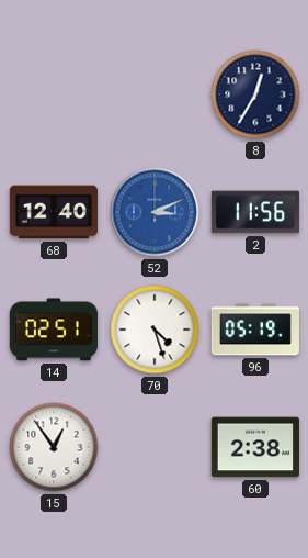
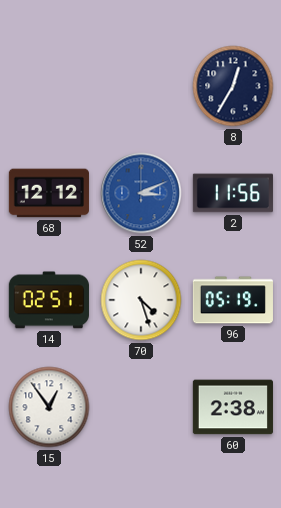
68: 12:40 -> 12:12 (49, 193)
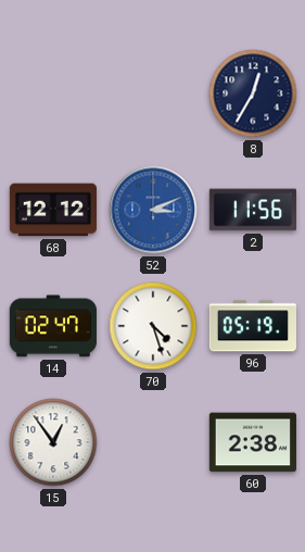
14: 02:51 -> 02:47 (53, 326)
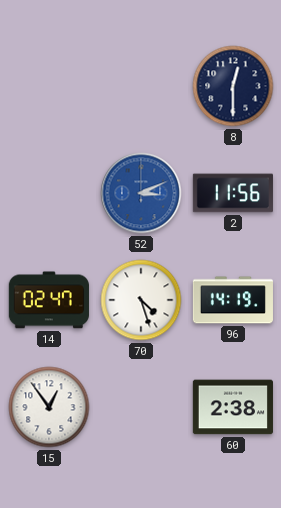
8: 12:35 -> 12:30 (233, 86)
68: 12:12 -> none (53, 210)
96: 05:19 -> 14:19 (232, 300)
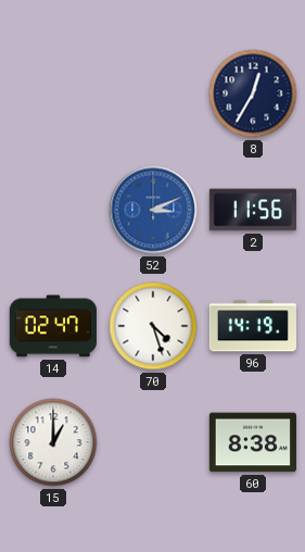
8: 12:30 -> 12:35 (253, 93)
15: 12:54 -> 1:00 (53, 442)
60: 2:38 -> 8:38 (252, 442)
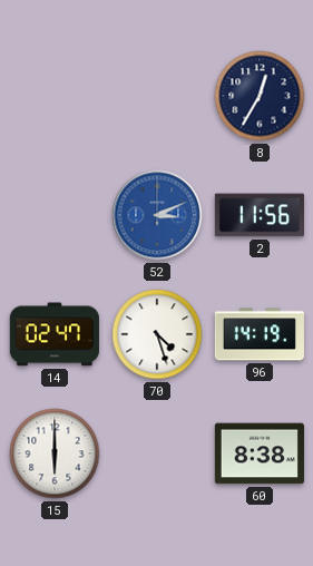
15: 1:00 -> 6:00 (55, 453)
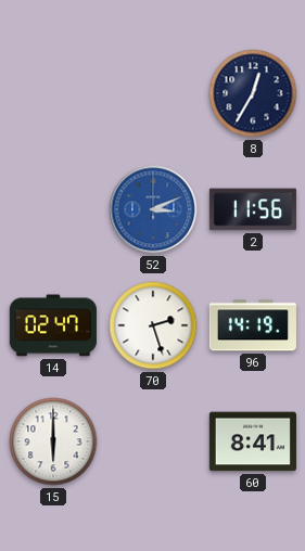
70: 4:27 -> 2:27 (153, 325)
60: 8:38 -> 8:41 (252, 441)
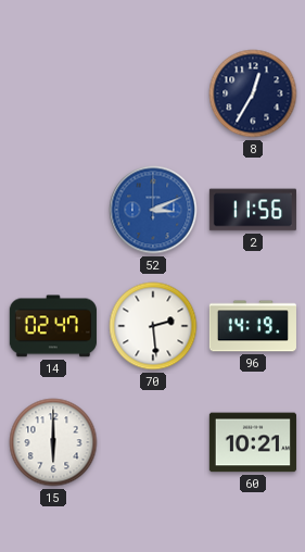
70: 2:27 -> 2:29 (153, 326)
60: 8:41 -> 10:21 (252, 442)
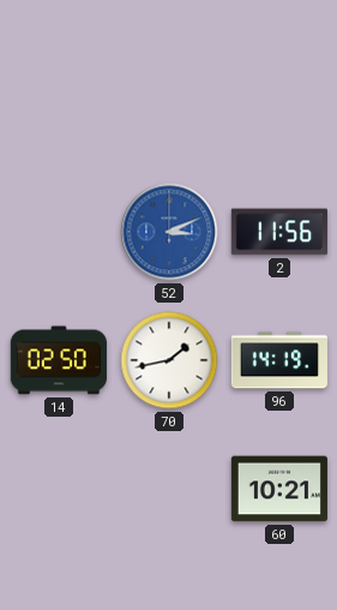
8: 12:35 -> none (253, 93)
14: 02:47 -> 02:50 (59, 360)
70: 2:29 -> 1:43 (169, 360)
15: 6:00 -> none (53, 442)
